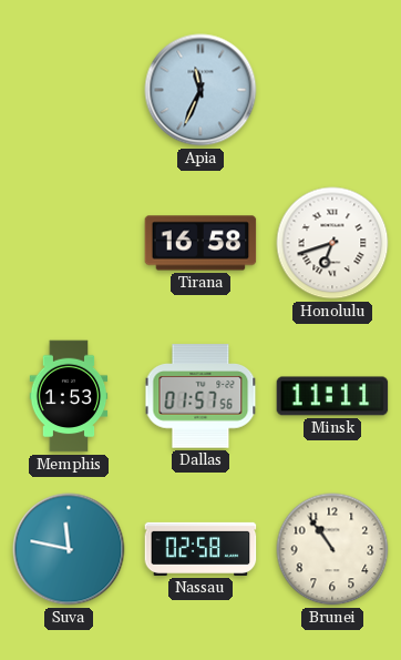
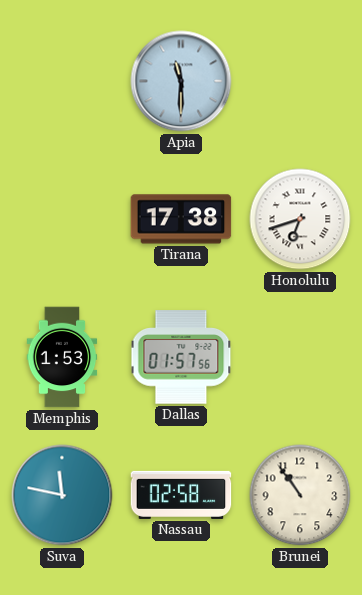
Apia: 11:34 -> 11:30 (181, 81)
Tirana: 16:58 -> 17:38 (181, 219)
Minsk: 11:11 -> none (332, 396)
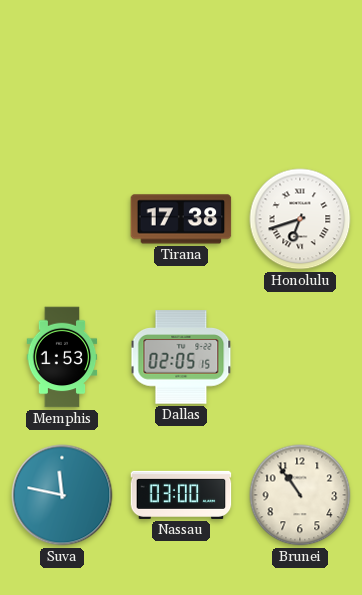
Apia: 11:30 -> none (181, 81)
Dallas: 01:57 -> 02:05 (181, 357)
Nassau: 02:58 -> 03:00 (181, 495)
